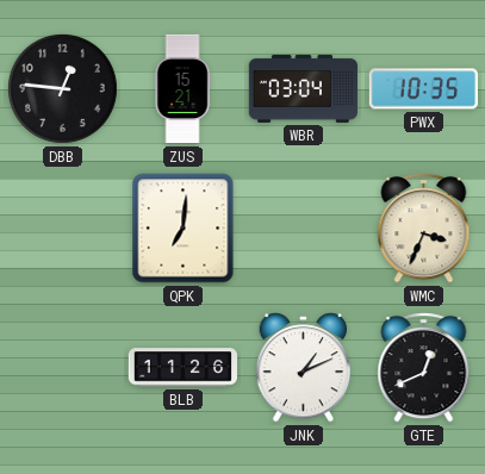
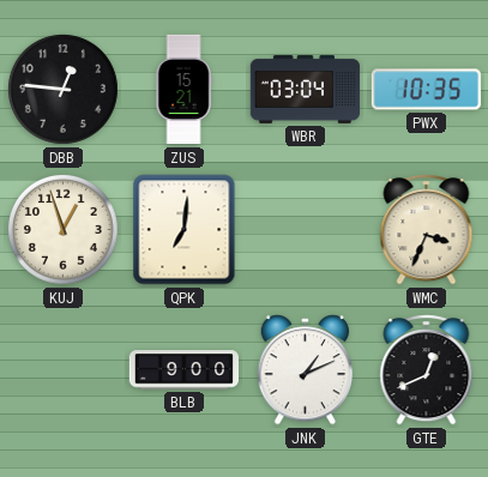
KUJ: none -> 12:57 (62, 229)
BLB: 11:26 -> 9:00 (183, 370)
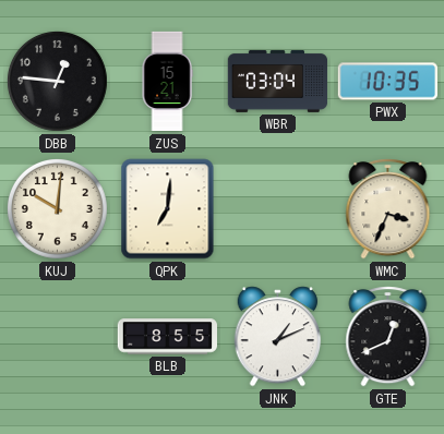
KUJ: 12:57 -> 10:01 (57, 208)
BLB: 9:00 -> 8:55 (167, 337)
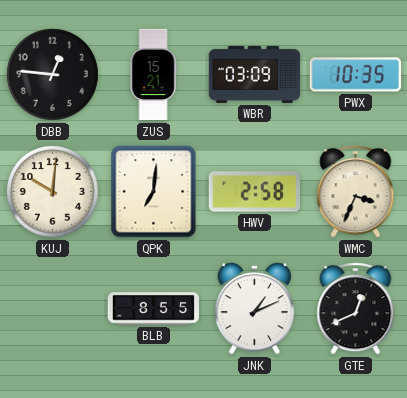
WBR: 03:04 -> 03:09 (255, 74)
HWV: none -> 2:58 (254, 192)
